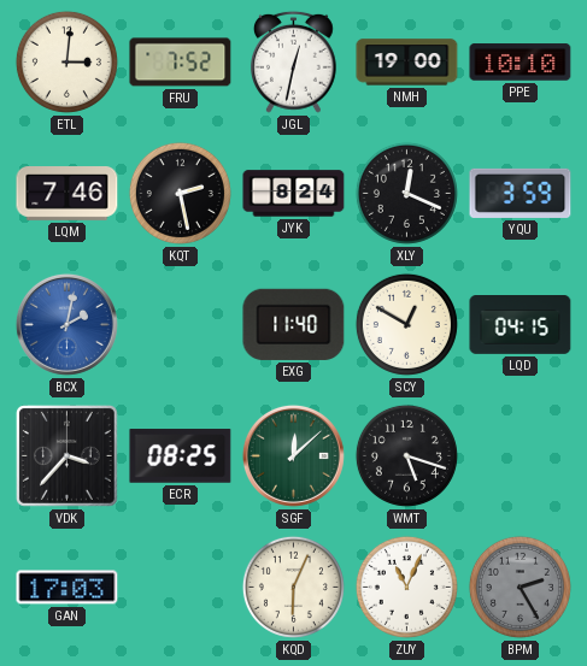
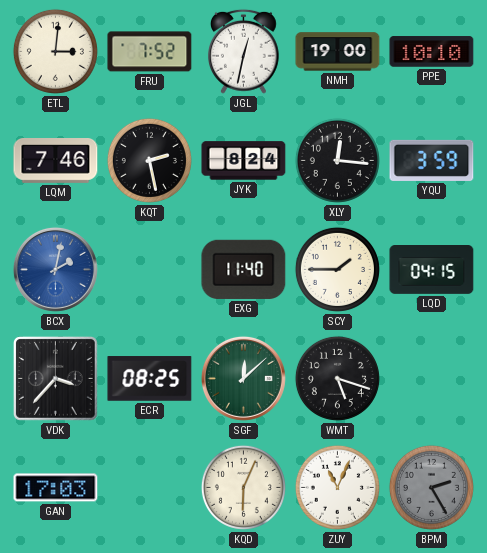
XLY: 12:19 -> 12:16 (337, 160)
SCY: 12:50 -> 1:45 (337, 269)
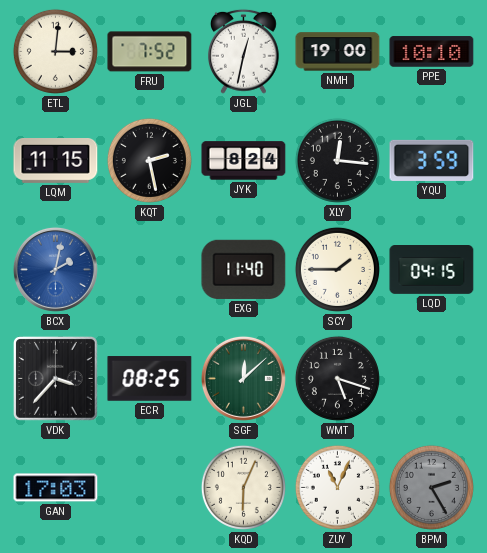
LQM: 7:46 -> 11:15 (56, 161)
